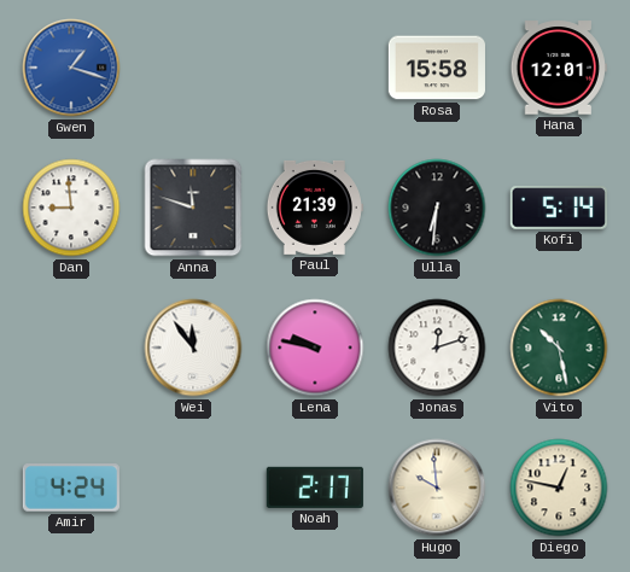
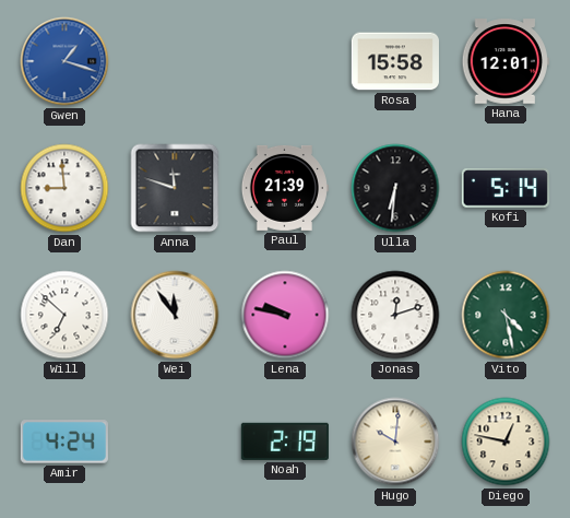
Will: none -> 6:52 (64, 315)
Vito: 10:28 -> 4:28 (506, 315)
Noah: 2:17 -> 2:19 (285, 442)
Hugo: 9:59 -> 10:01 (395, 442)
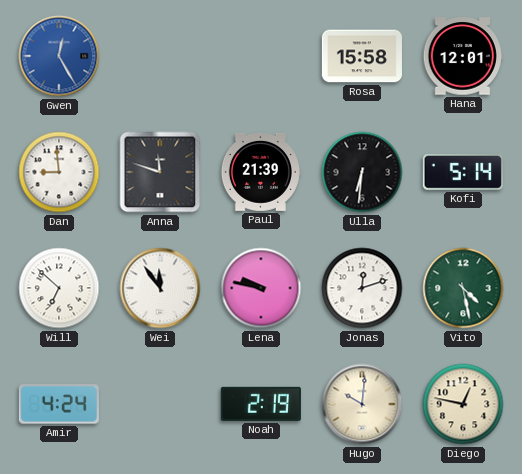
Gwen: 1:18 -> 12:25 (59, 56)
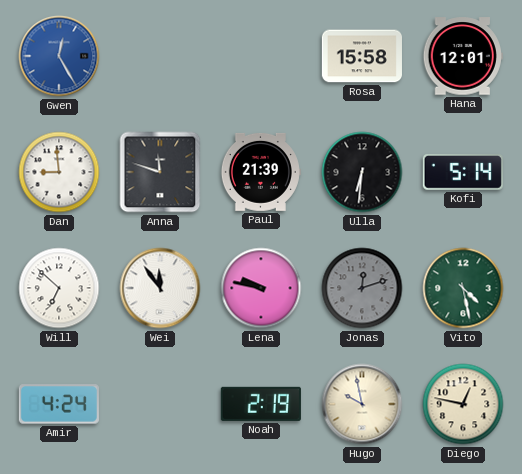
Jonas dial: white -> grey (362, 288)
Hugo: 10:01 -> 9:58 (362, 404)
